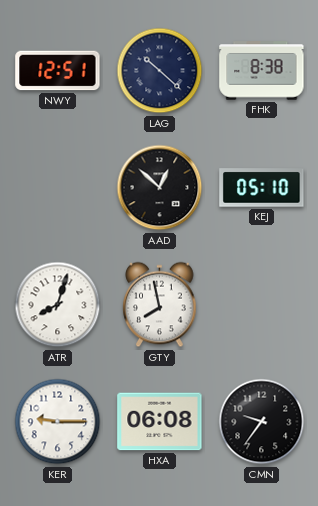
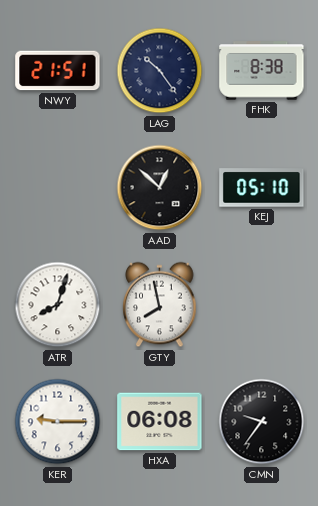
NWY: 12:51 -> 21:51 (58, 71)
LAG: 10:22 -> 10:24 (160, 71)
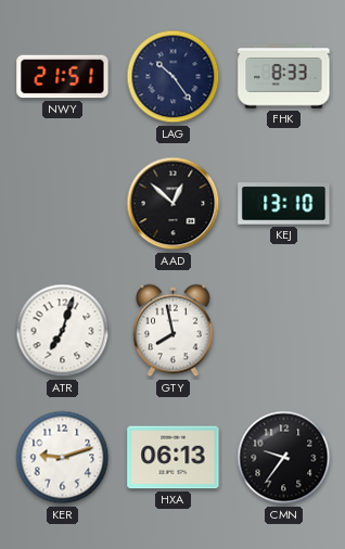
FHK: 8:38 -> 8:33 (284, 77)
KEJ: 05:10 -> 13:10 (284, 204)
ATR: 8:03 -> 7:03 (63, 331)
KER: 9:15 -> 9:12 (63, 458)
HXA: 06:08 -> 06:13 (174, 458)
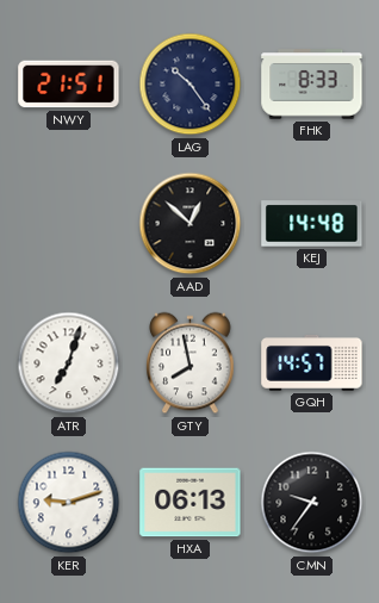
KEJ: 13:10 -> 14:48 (312, 224)
GQH: none -> 14:57 (312, 362)
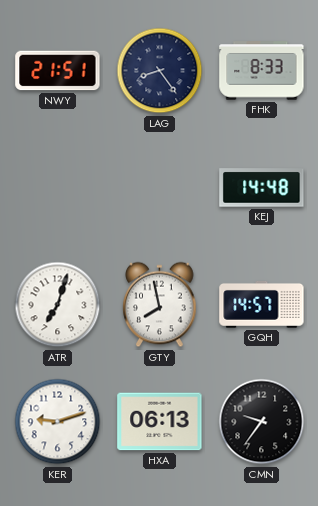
LAG: 10:24 -> 8:24 (160, 71)
AAD: 12:52 -> none (191, 224)
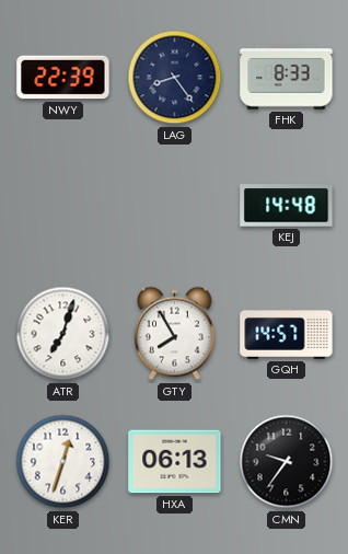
NWY: 21:51 -> 22:39 (63, 78)
GTY: 7:58 -> 7:55 (175, 334)
KER: 9:12 -> 12:33 (63, 462)
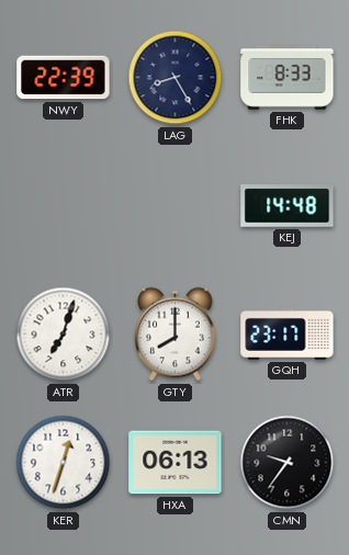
LAG: 8:24 -> 8:25 (176, 78)
GTY: 7:55 -> 8:00 (176, 335)
GQH: 14:57 -> 23:17 (288, 333)
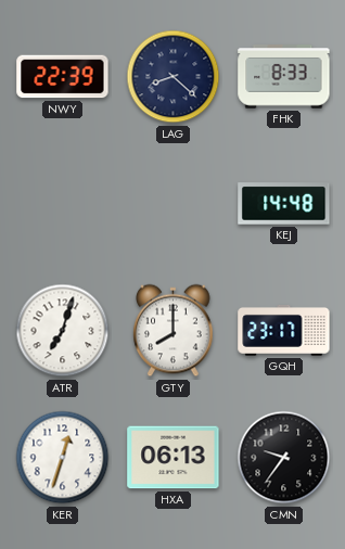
LAG: 8:25 -> 8:22 (174, 77)
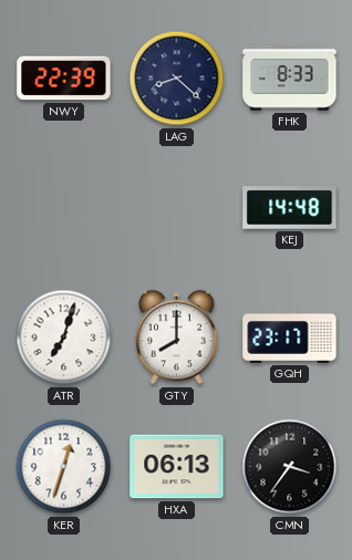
CMN: 9:36 -> 3:36 (290, 467)
